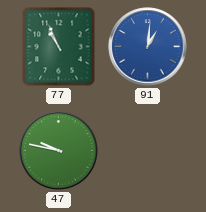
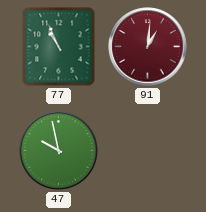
91 dial: blue -> burgundy (148, 47)
47: 9:47 -> 9:58 (59, 151)
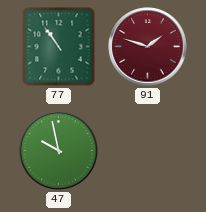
77: 10:56 -> 10:54 (59, 47)
91: 1:01 -> 1:48 (148, 47)
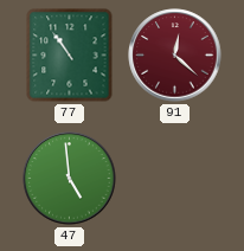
91: 1:48 -> 12:22 (175, 56)
47: 9:58 -> 4:59 (70, 179)
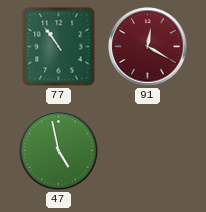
91: 12:22 -> 12:20 (148, 47)
47: 4:59 -> 4:58 (59, 151)
